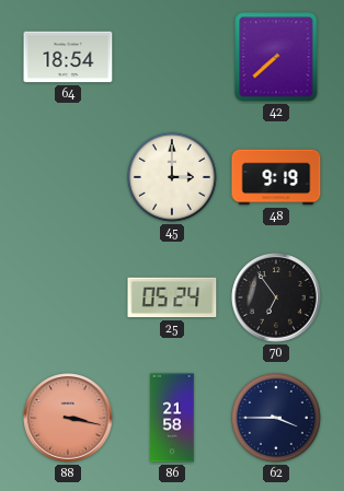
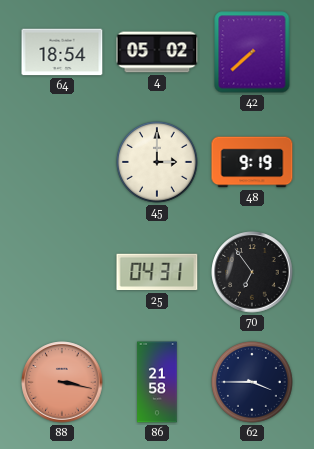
4: none -> 05:02 (157, 52)
25: 05:24 -> 04:31 (157, 272)
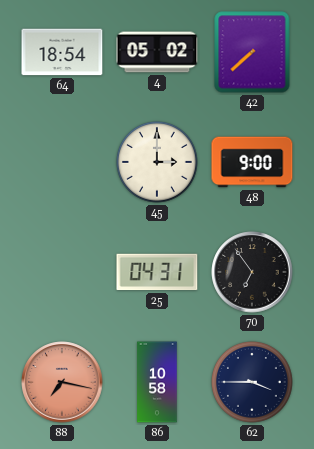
48: 9:19 -> 9:00 (252, 162)
88: 3:17 -> 7:17 (62, 382)
86: 21:58 -> 10:58 (157, 382)
